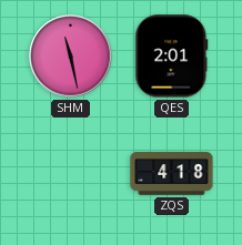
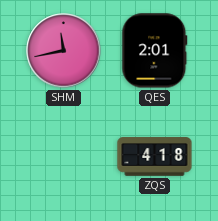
SHM: 11:28 -> 11:43 (64, 51)
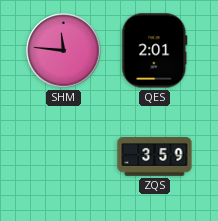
SHM: 11:43 -> 11:46 (64, 51)
ZQS: 4:18 -> 3:59 (155, 157)
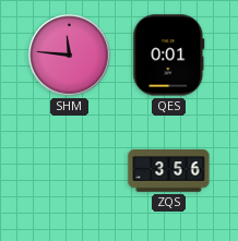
QES: 2:01 -> 0:01 (169, 56)
ZQS: 3:59 -> 3:56 (169, 171)
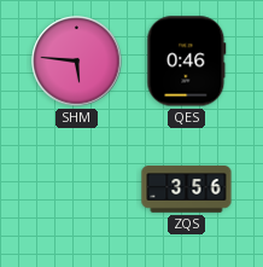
SHM: 11:46 -> 5:46 (77, 62)
QES: 0:01 -> 0:46 (187, 62)
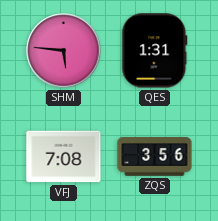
QES: 0:46 -> 1:31 (155, 51)
VFJ: none -> 7:08 (64, 157)
